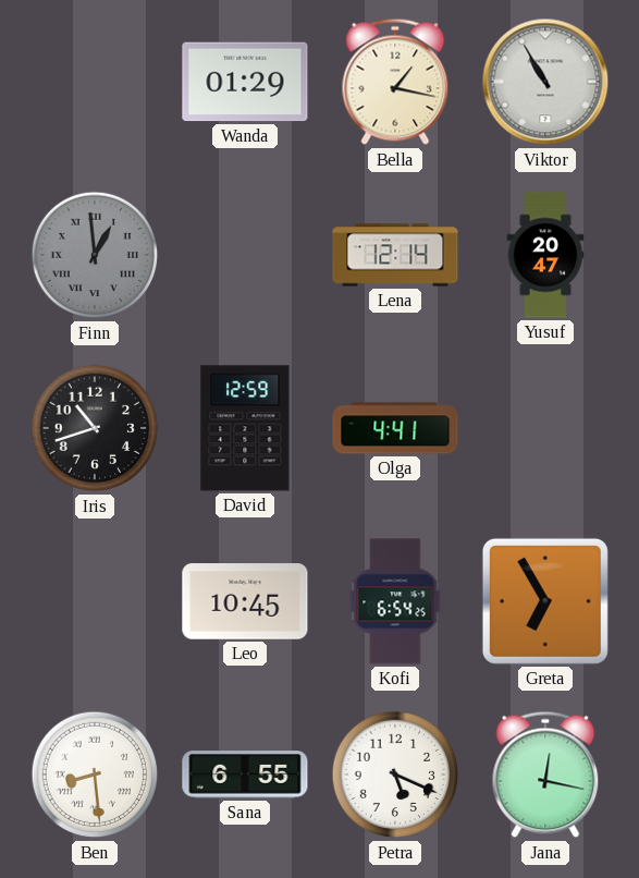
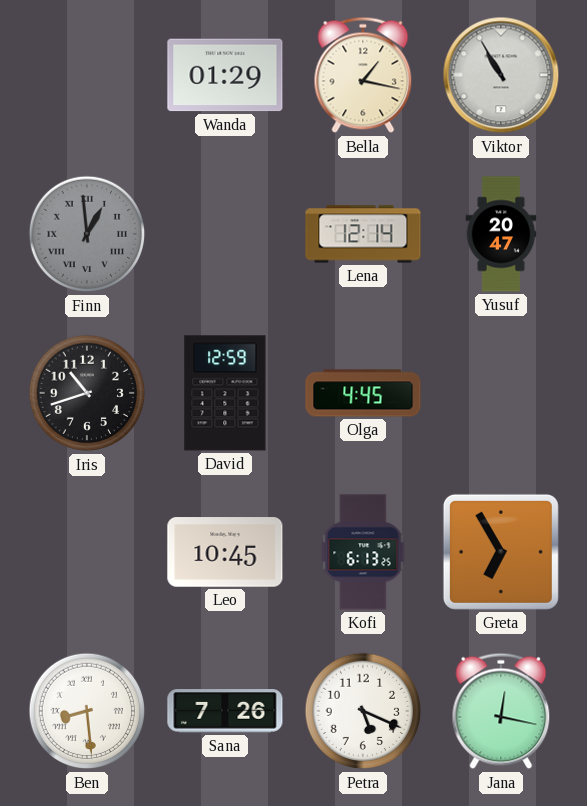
Olga: 4:41 -> 4:45 (363, 393)
Kofi: 6:54 -> 6:13 (363, 552)
Sana: 6:55 -> 7:26 (225, 711)
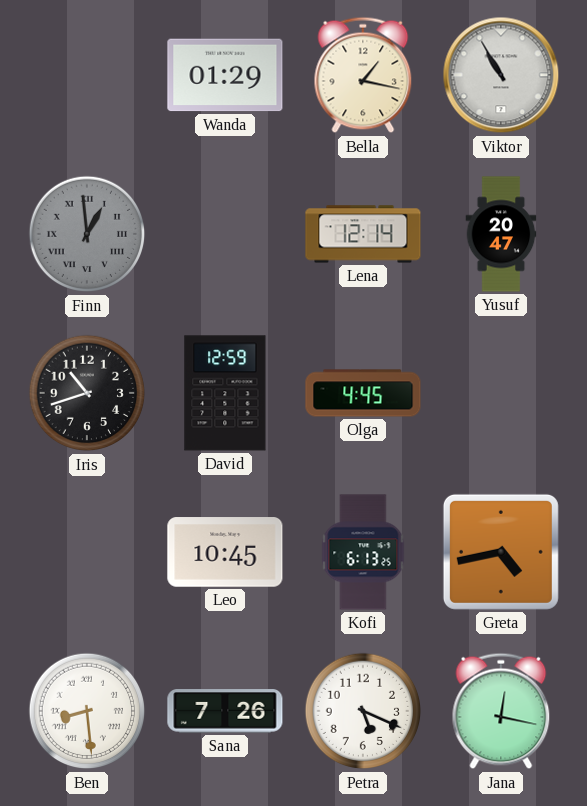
Greta: 6:55 -> 4:43 (501, 552)
